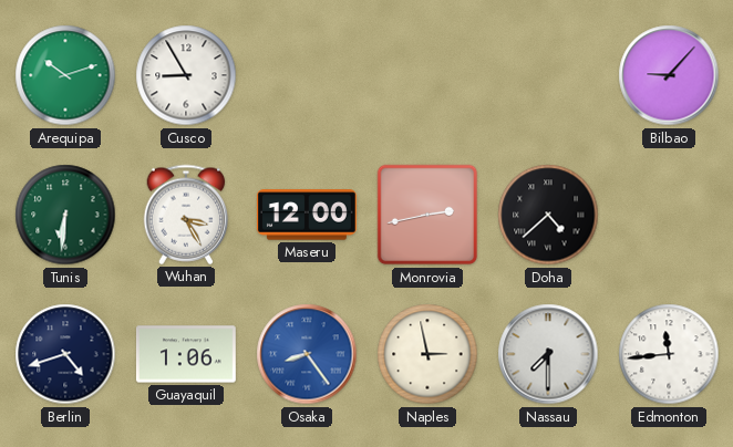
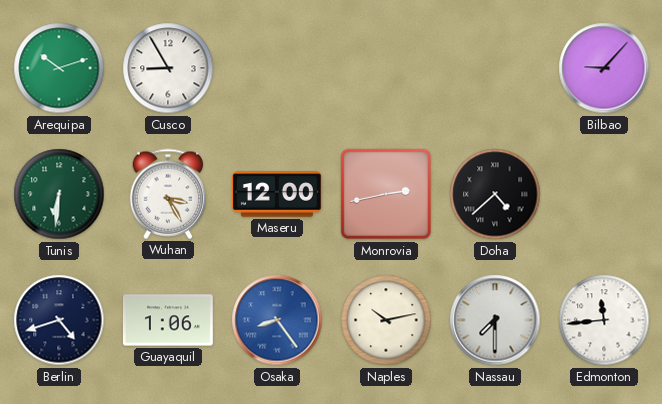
Naples: 2:58 -> 10:13 (386, 320)
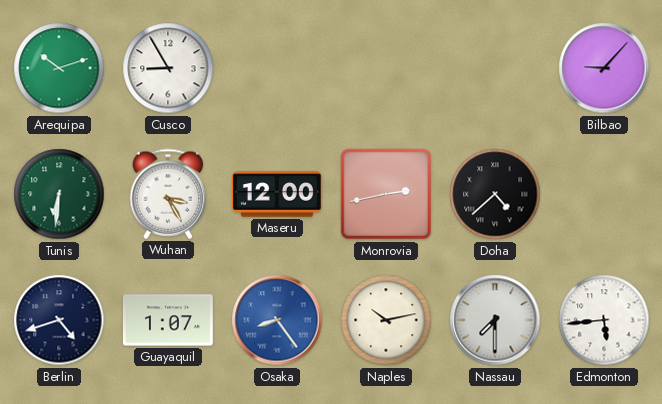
Guayaquil: 1:06 -> 1:07 (168, 320)
Edmonton: 11:44 -> 5:44 (604, 320)
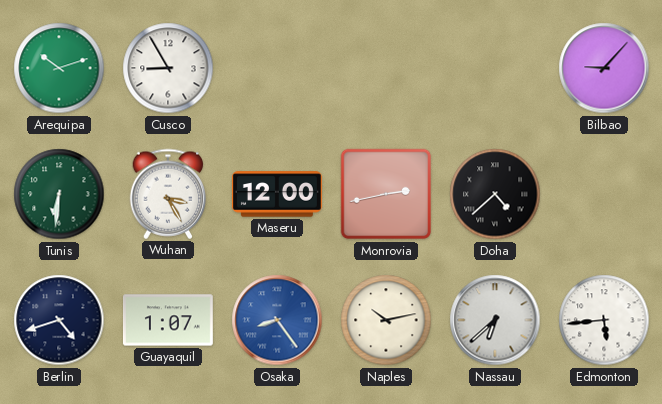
Nassau: 7:30 -> 6:38 (495, 320)
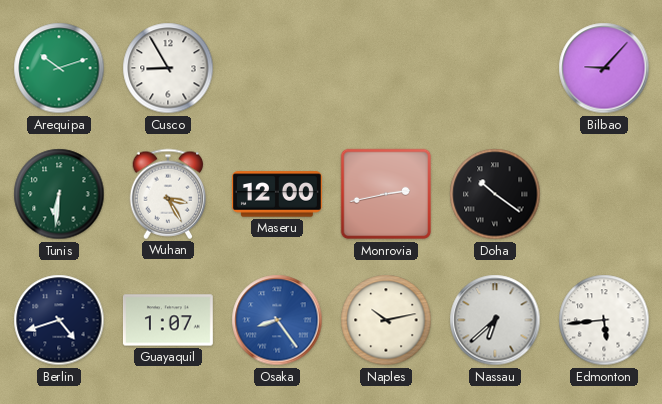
Doha: 4:38 -> 10:21 (495, 194)
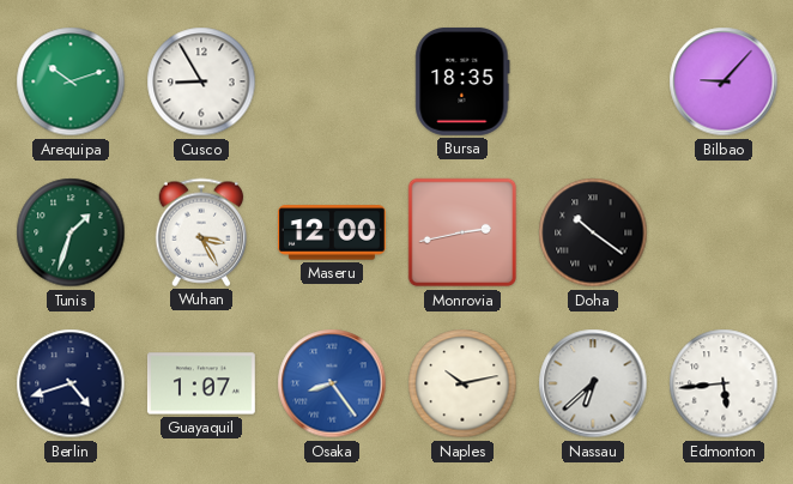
Bursa: none -> 18:35 (462, 81)
Tunis: 6:31 -> 1:33 (71, 232)
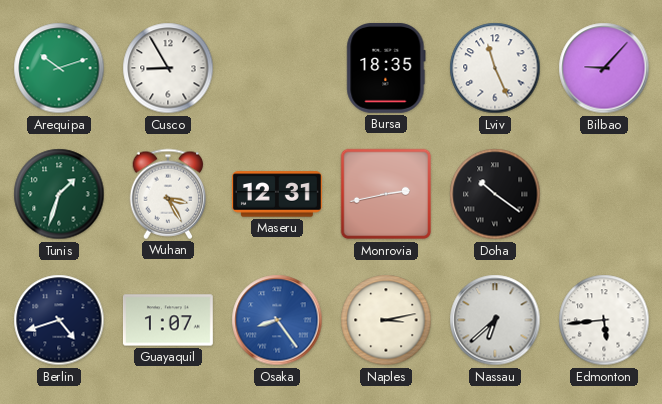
Lviv: none -> 11:26 (495, 68)
Maseru: 12:00 -> 12:31 (277, 194)
Naples: 10:13 -> 3:13 (386, 320)
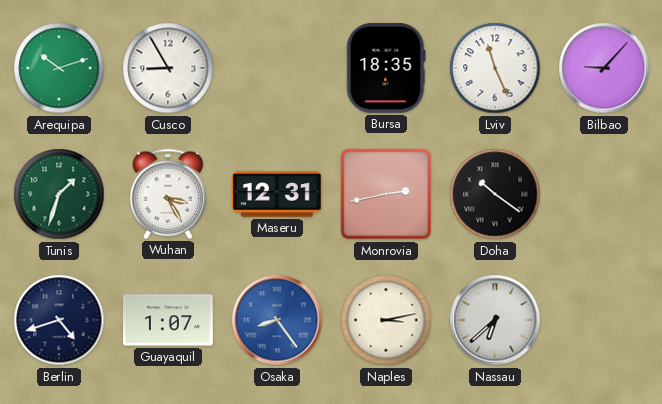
Edmonton: 5:44 -> none (604, 320)
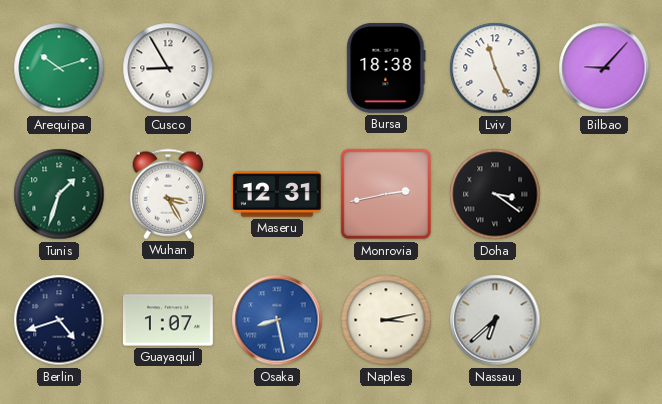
Bursa: 18:35 -> 18:38 (386, 68)
Doha: 10:21 -> 3:21 (495, 194)
Osaka: 8:24 -> 8:28 (277, 320)
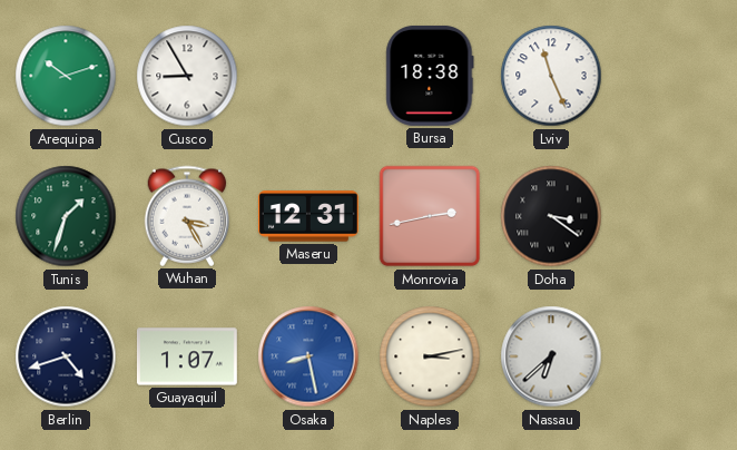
Bilbao: 9:07 -> none (604, 68)
